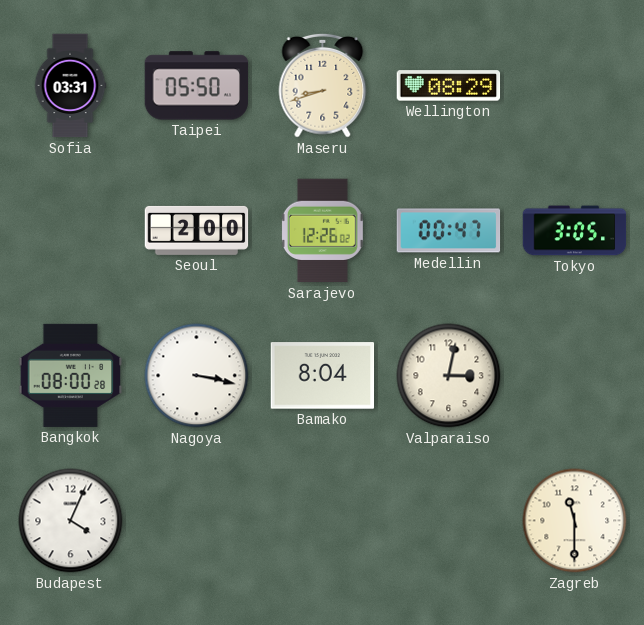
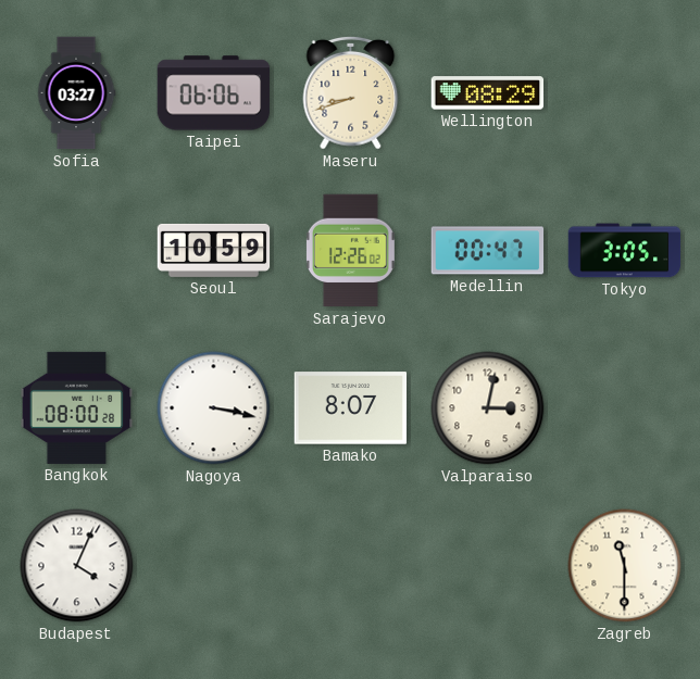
Sofia: 03:31 -> 03:27 (76, 93)
Taipei: 05:50 -> 06:06 (214, 93)
Seoul: 2:00 -> 10:59 (214, 250)
Bamako: 8:04 -> 8:07 (351, 408)
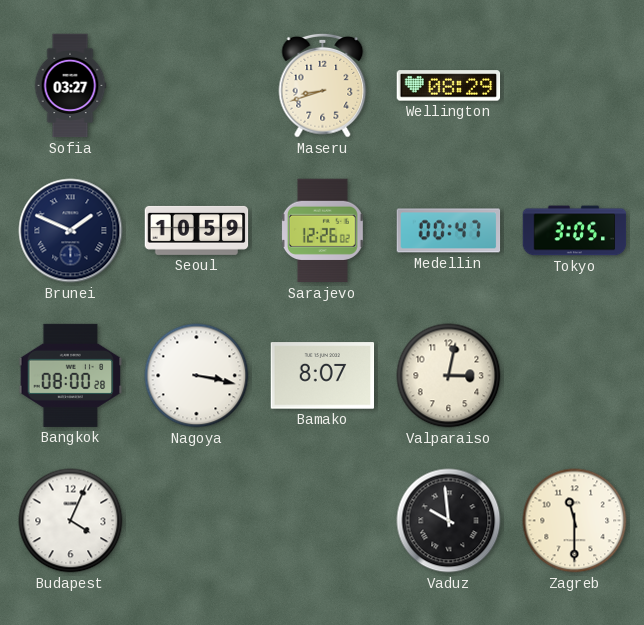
Taipei: 06:06 -> none (214, 93)
Brunei: none -> 1:49 (71, 231)
Vaduz: none -> 9:59 (449, 521)
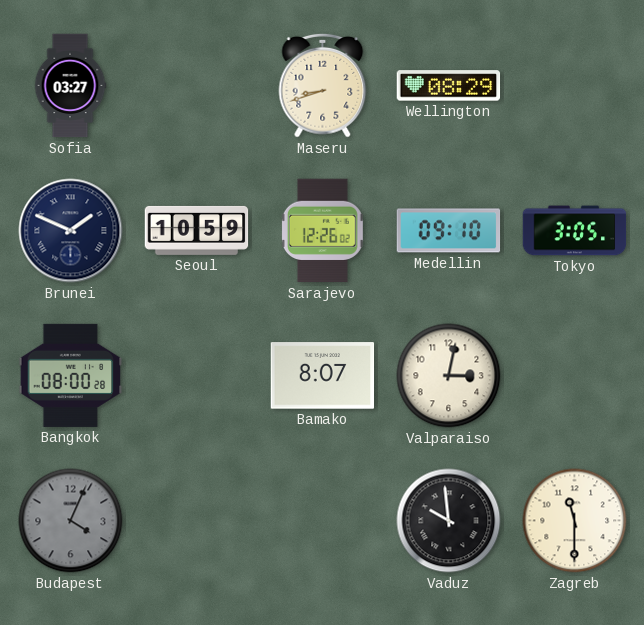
Medellin: 00:47 -> 09:10 (449, 231)
Nagoya: 3:17 -> none (197, 376)
Budapest dial: white -> grey (71, 521)
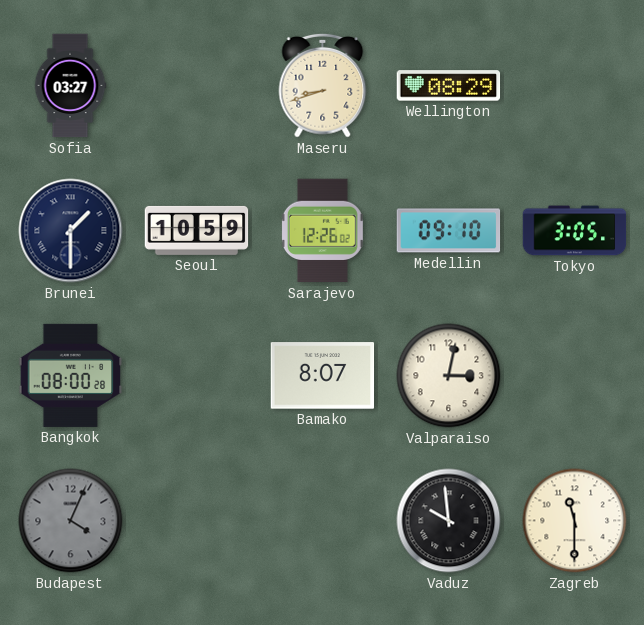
Brunei: 1:49 -> 1:30 (71, 231)
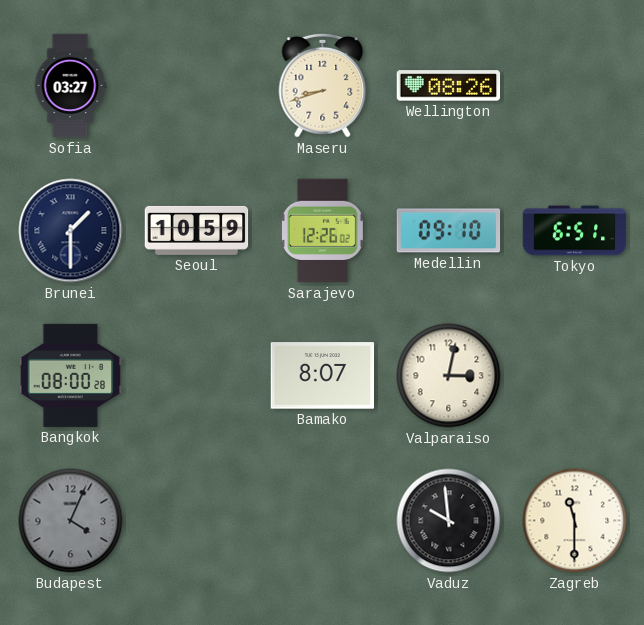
Wellington: 08:29 -> 08:26 (449, 86)
Tokyo: 3:05 -> 6:51 (575, 231)
